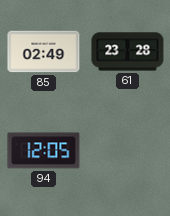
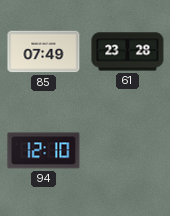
85: 02:49 -> 07:49 (44, 52)
94: 12:05 -> 12:10 (44, 151)
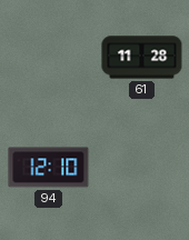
85: 07:49 -> none (44, 52)
61: 23:28 -> 11:28 (142, 58)
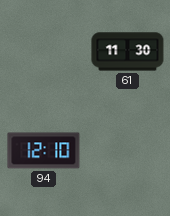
61: 11:28 -> 11:30 (128, 52)
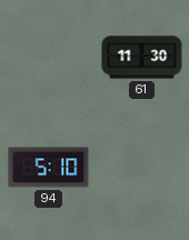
94: 12:10 -> 5:10 (49, 168)
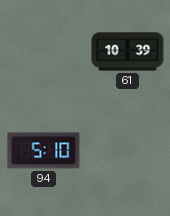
61: 11:30 -> 10:39 (128, 52)
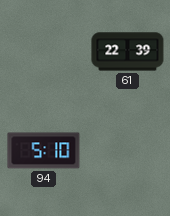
61: 10:39 -> 22:39 (128, 52)
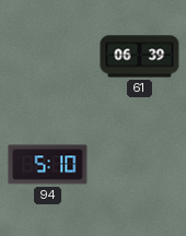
61: 22:39 -> 06:39 (140, 57)
